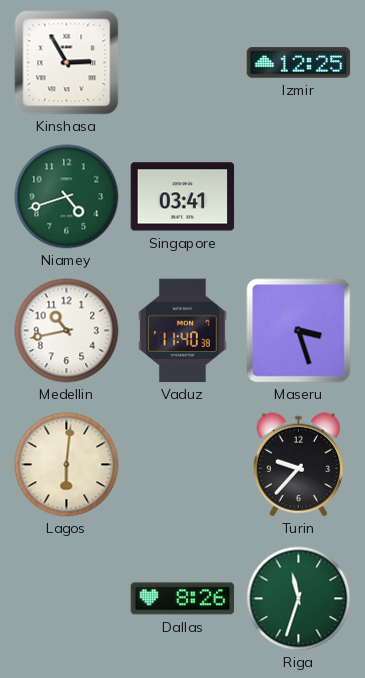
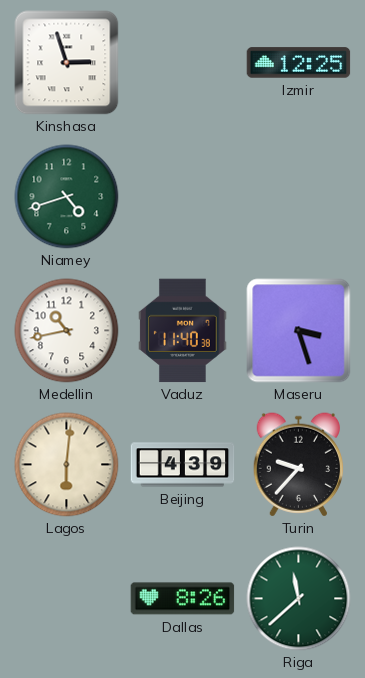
Kinshasa: 2:55 -> 2:57 (67, 63)
Singapore: 03:41 -> none (183, 197)
Beijing: none -> 4:39 (183, 465)
Riga: 11:33 -> 11:38 (299, 599)
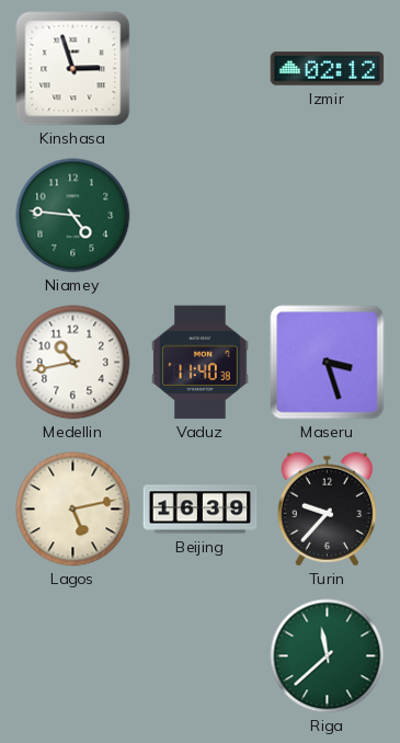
Izmir: 12:25 -> 02:12 (328, 69)
Niamey: 4:42 -> 4:46 (73, 216)
Lagos: 6:01 -> 5:13 (73, 510)
Beijing: 4:39 -> 16:39 (201, 510)
Dallas: 8:26 -> none (183, 599)
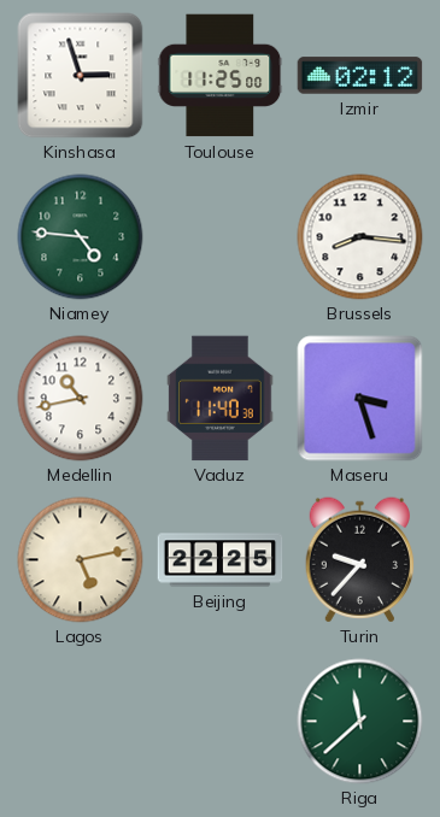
Toulouse: none -> 11:25 (221, 76)
Brussels: none -> 8:16 (360, 237)
Beijing: 16:39 -> 22:25 (221, 560)
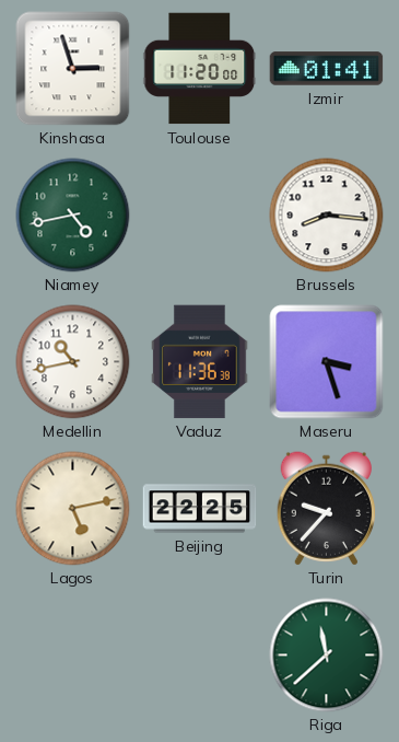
Toulouse: 11:25 -> 11:20 (200, 69)
Izmir: 02:12 -> 01:41 (327, 69)
Niamey: 4:46 -> 4:43 (73, 216)
Vaduz: 11:40 -> 11:36 (200, 362)
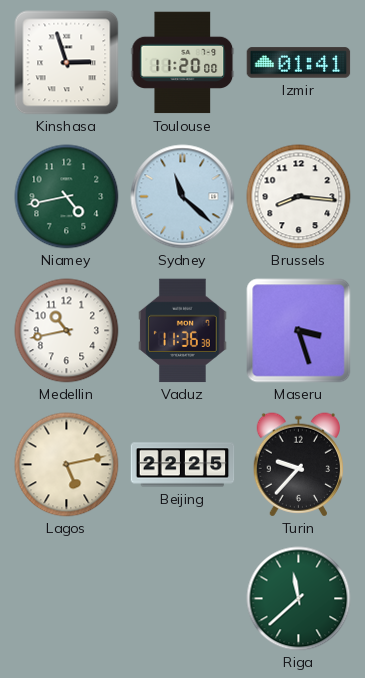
Sydney: none -> 11:22 (183, 197)
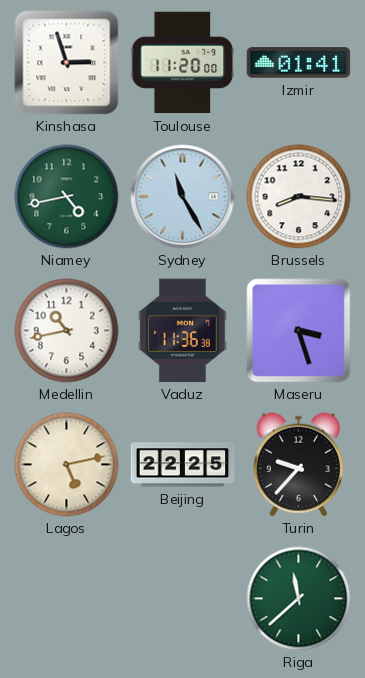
Sydney: 11:22 -> 11:25 (183, 197)
